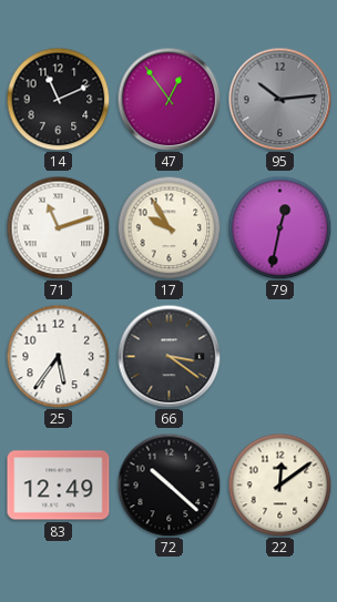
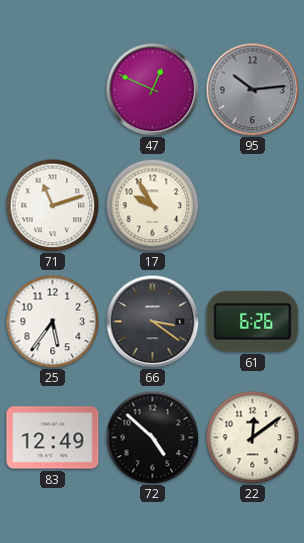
14: 11:11 -> none (58, 99)
47: 12:54 -> 12:49 (152, 89)
79: 12:32 -> none (279, 227)
61: none -> 6:26 (253, 321)
72: 10:22 -> 4:52 (152, 437)
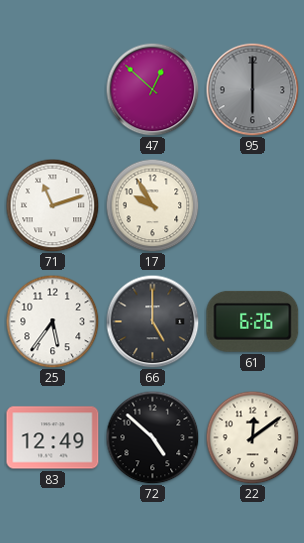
47: 12:49 -> 12:52 (152, 89)
95: 10:14 -> 6:00 (252, 89)
66: 3:21 -> 5:00 (152, 321)
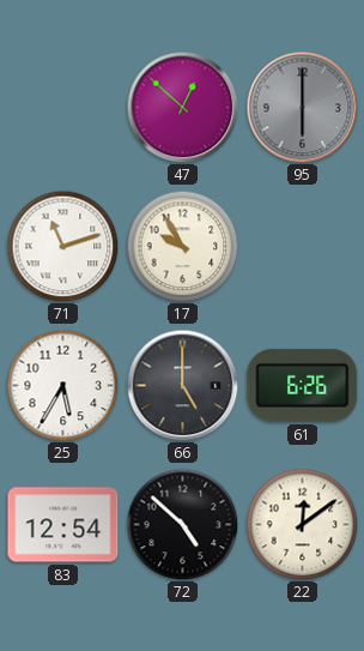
25: 5:36 -> 5:35 (62, 385)
83: 12:49 -> 12:54 (63, 525)
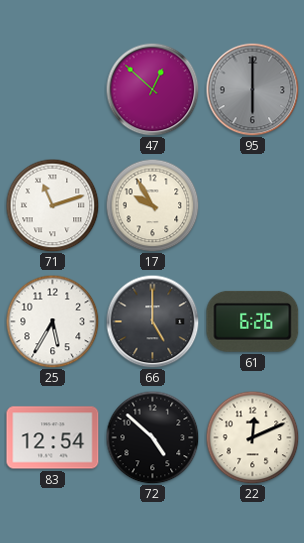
22: 12:09 -> 12:11 (252, 437)
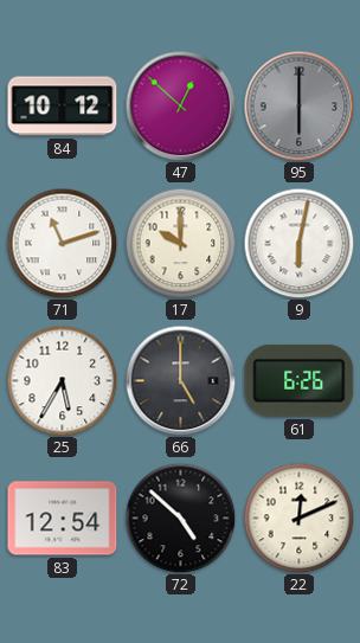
84: none -> 10:12 (63, 107)
17: 9:55 -> 10:00 (180, 243)
9: none -> 6:02 (298, 243)
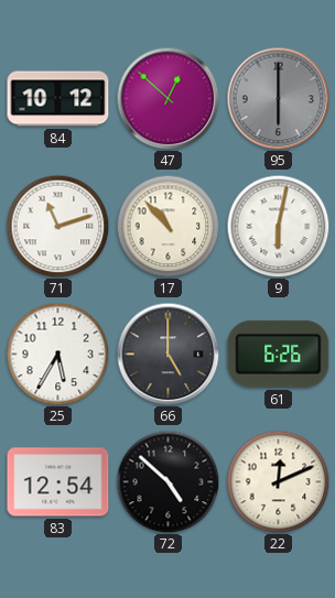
17: 10:00 -> 10:53 (167, 226)
